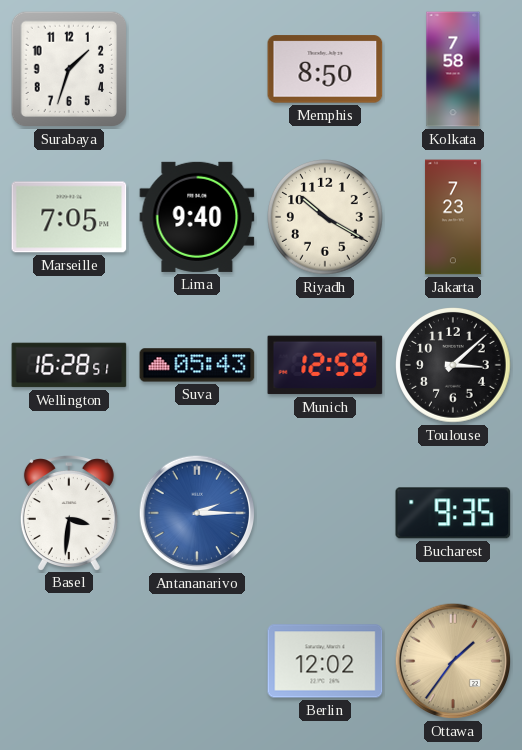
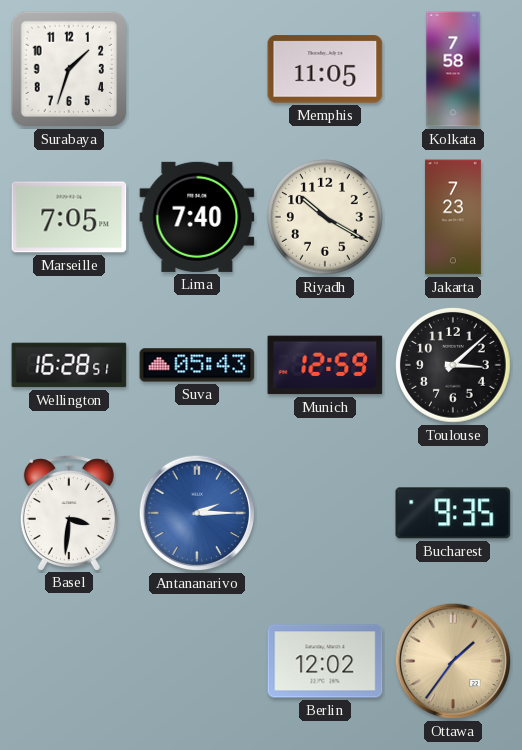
Memphis: 8:50 -> 11:05 (325, 69)
Lima: 9:40 -> 7:40 (197, 217)
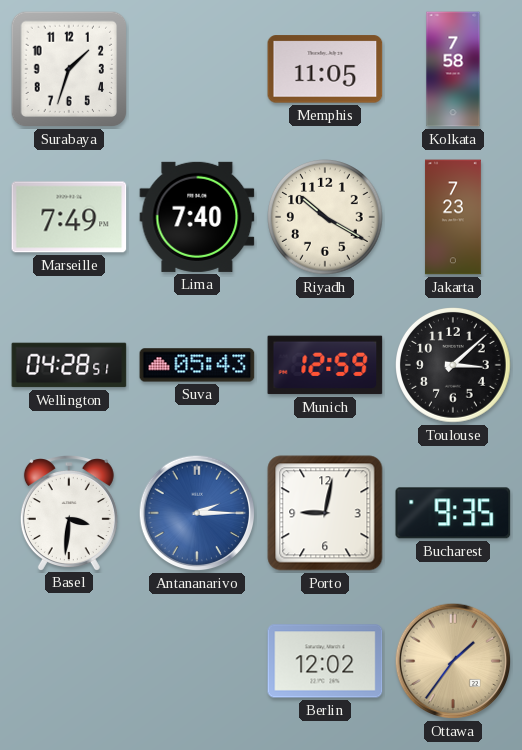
Marseille: 7:05 -> 7:49 (69, 217)
Wellington: 16:28 -> 04:28 (69, 365)
Porto: none -> 9:02 (325, 513)
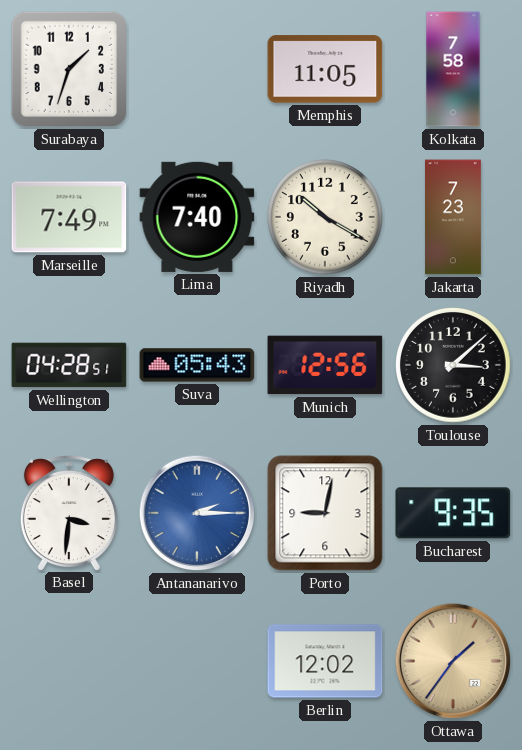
Munich: 12:59 -> 12:56 (325, 365)
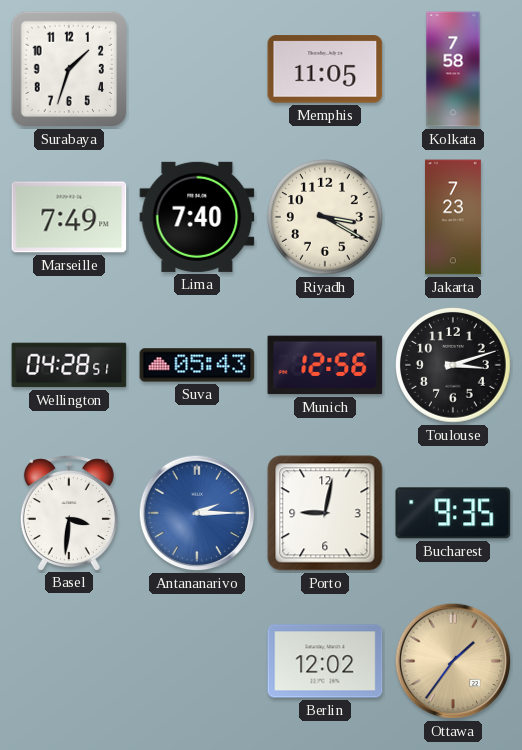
Riyadh: 10:20 -> 3:20 (326, 218)
Toulouse: 3:08 -> 3:12 (454, 366)
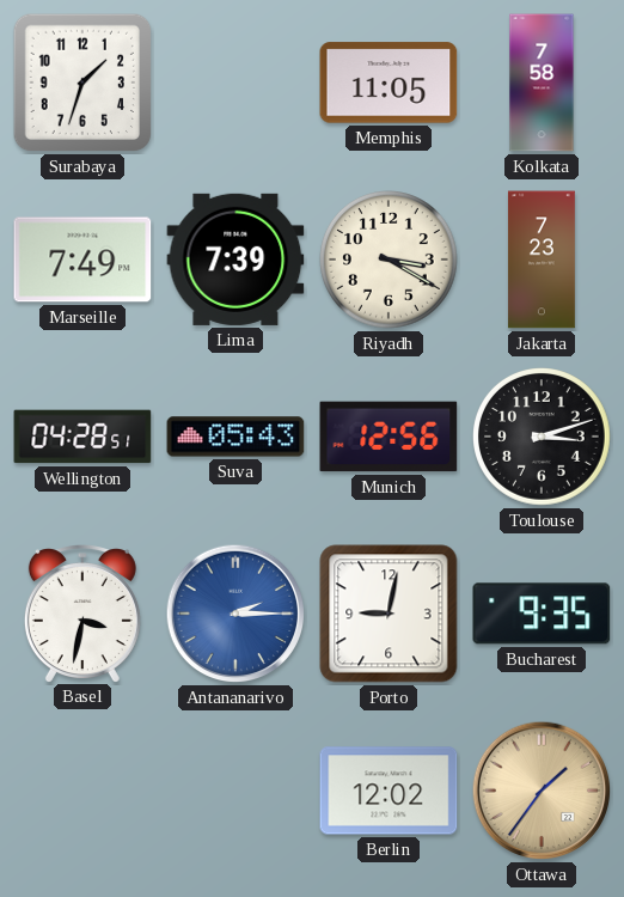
Lima: 7:40 -> 7:39 (235, 260)
Basel: 3:31 -> 3:32 (82, 614)
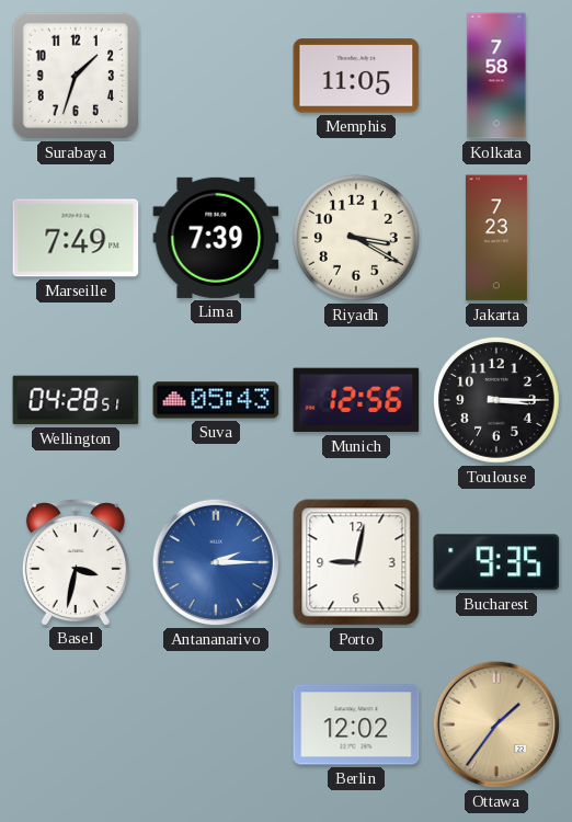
Toulouse: 3:12 -> 3:15 (497, 401)
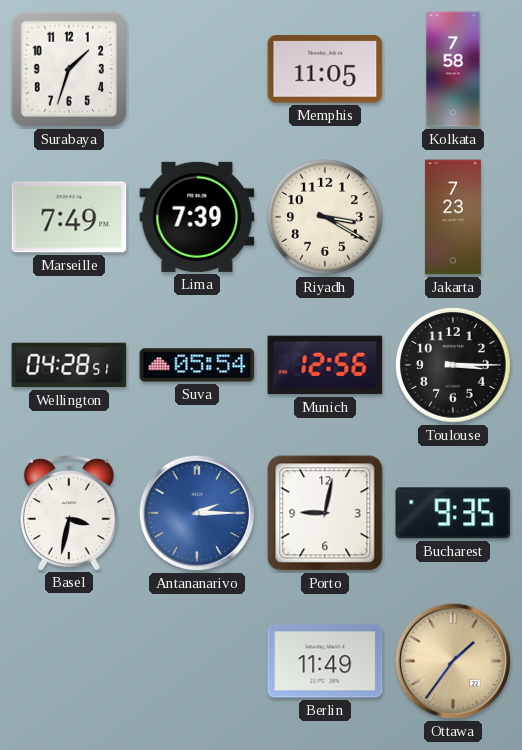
Suva: 05:43 -> 05:54 (197, 365)
Berlin: 12:02 -> 11:49 (325, 661)
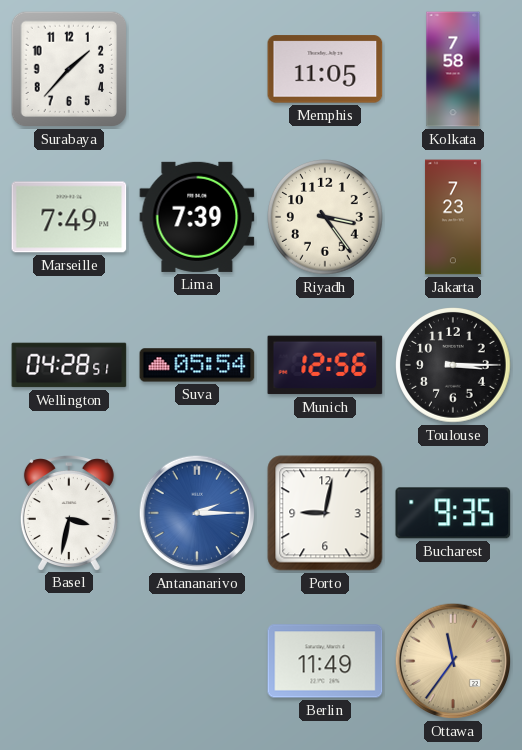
Surabaya: 1:33 -> 1:37 (69, 69)
Riyadh: 3:20 -> 3:24 (326, 218)
Ottawa: 1:36 -> 11:36 (453, 661)
